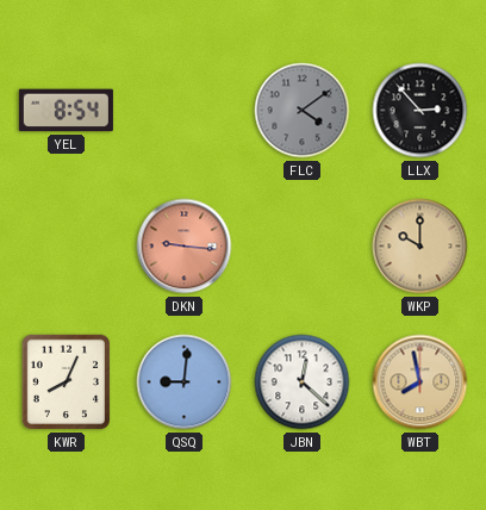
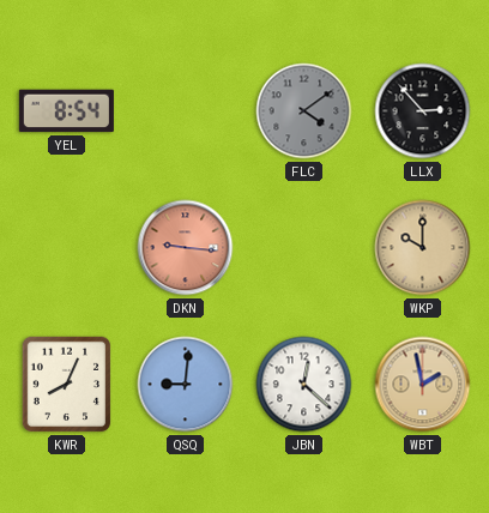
WBT: 7:58 -> 1:58 (423, 385)
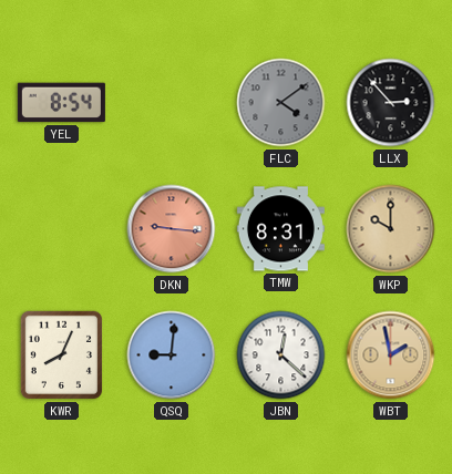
TMW: none -> 8:31 (280, 229)
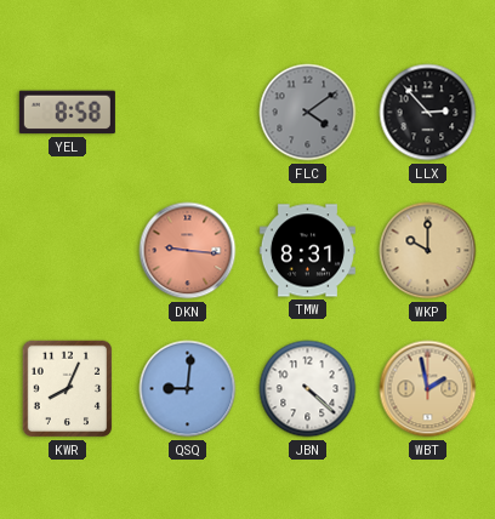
YEL: 8:54 -> 8:58 (67, 113)
JBN: 12:22 -> 4:22 (308, 389)
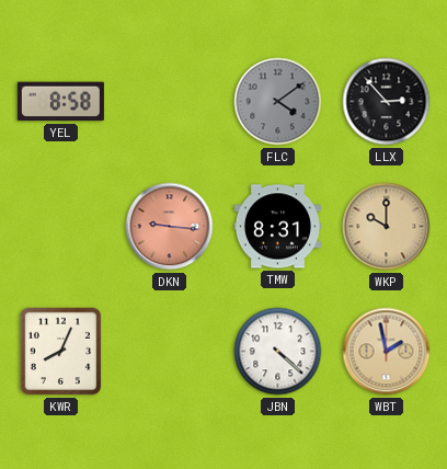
QSQ: 9:01 -> none (188, 389)
